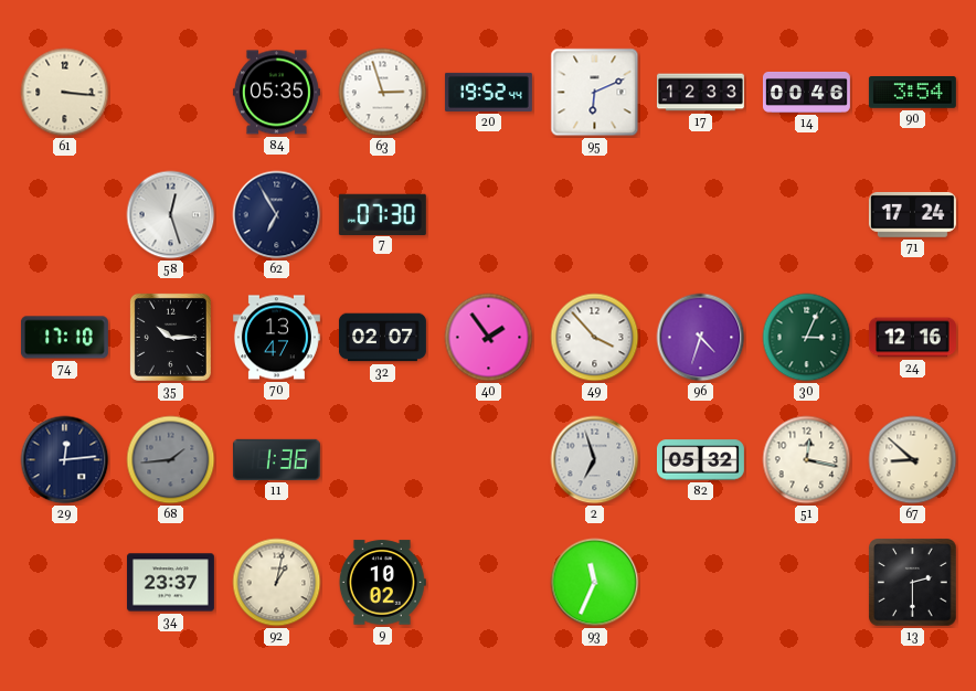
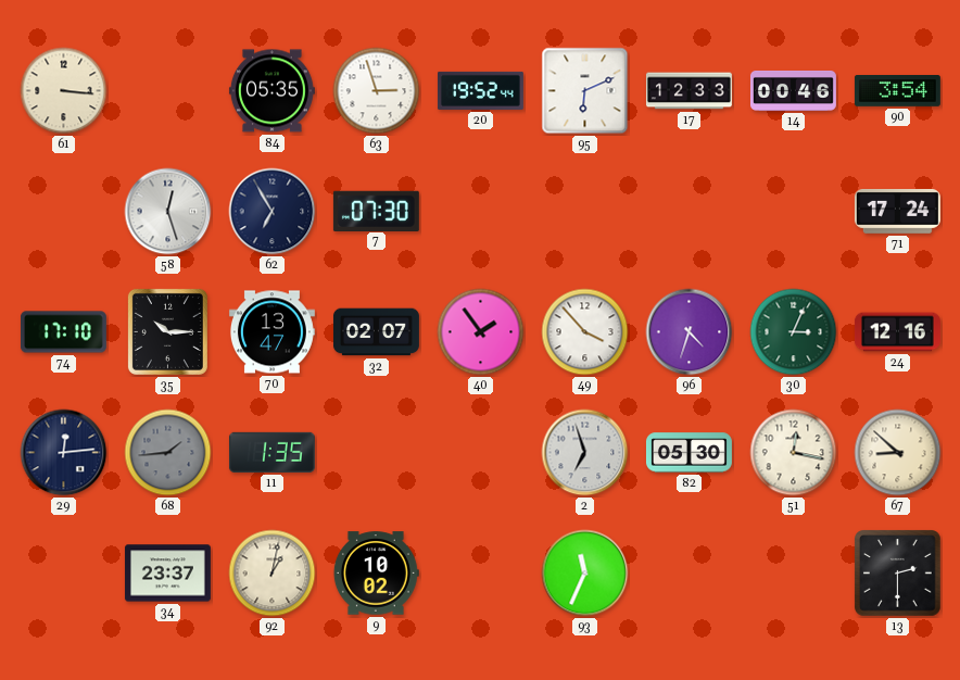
11: 1:36 -> 1:35 (271, 452)
82: 05:32 -> 05:30 (689, 453)
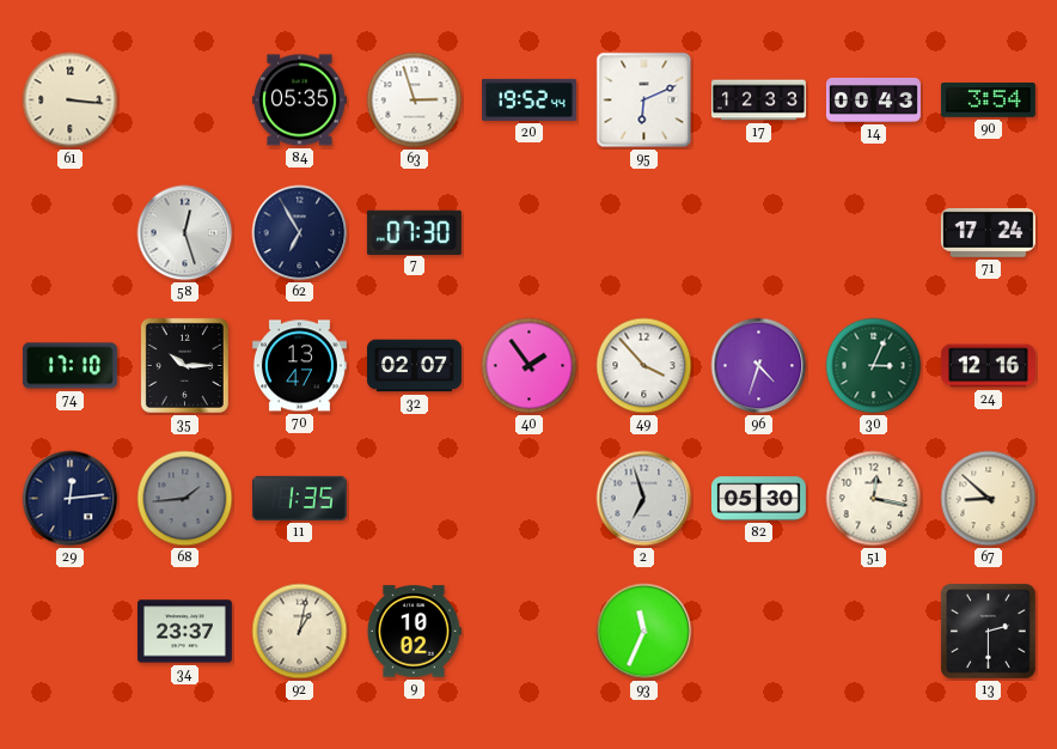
14: 00:46 -> 00:43 (873, 99)
